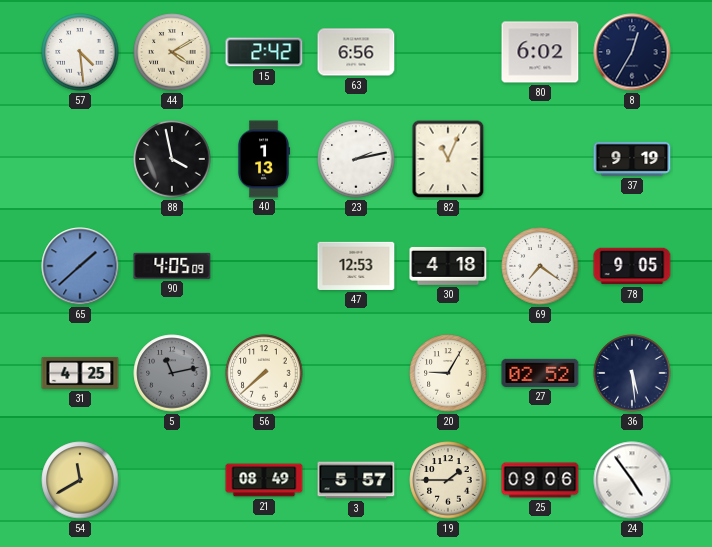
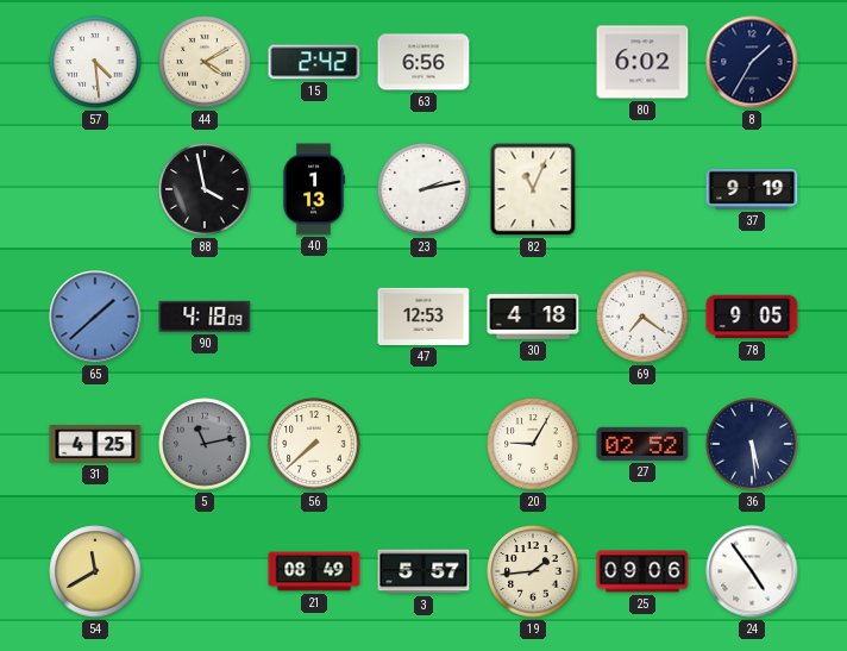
8: 12:35 -> 1:35 (752, 62)
90: 4:05 -> 4:18 (205, 317)
19: 1:45 -> 1:44 (533, 571)
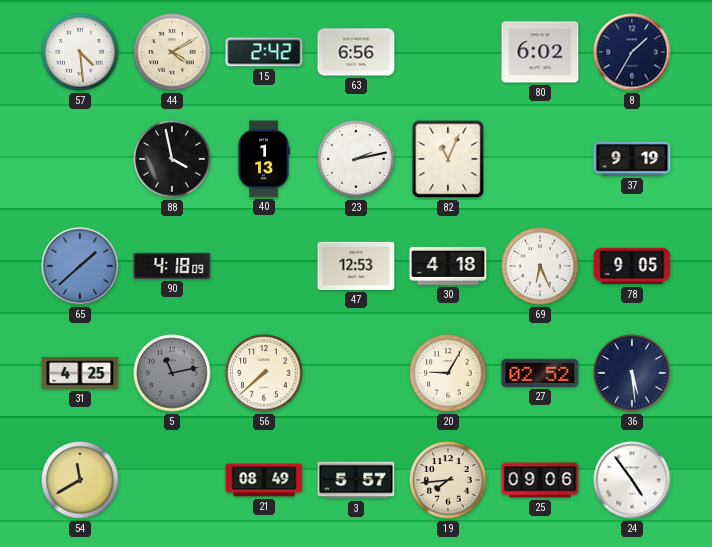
69: 7:21 -> 6:26 (540, 266)
19: 1:44 -> 7:44 (448, 480)
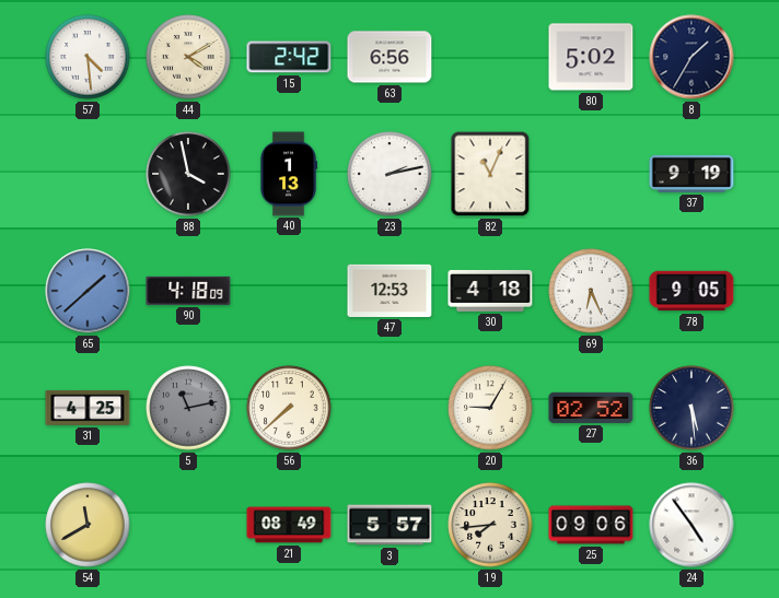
80: 6:02 -> 5:02 (591, 57)
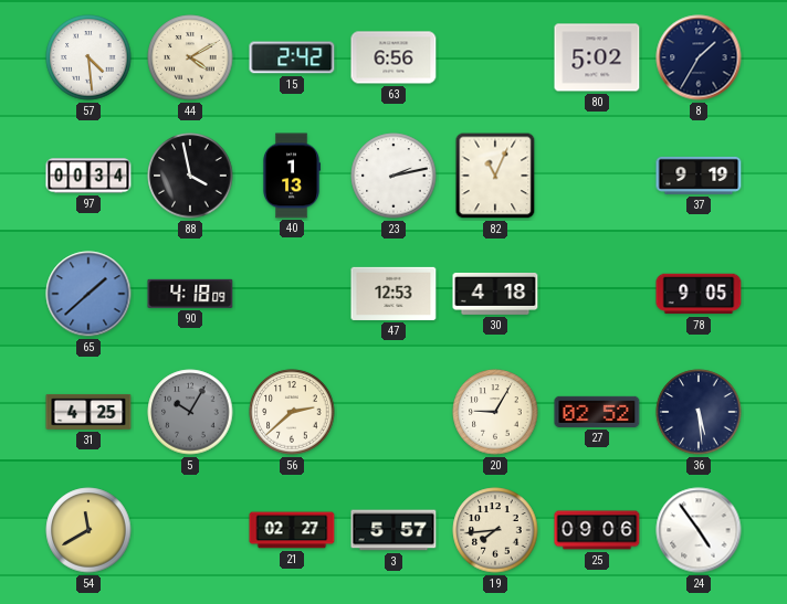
97: none -> 00:34 (88, 176)
69: 6:26 -> none (591, 291)
5: 11:13 -> 10:05 (190, 412)
56: 7:38 -> 2:38 (292, 412)
21: 08:49 -> 02:27 (292, 530)
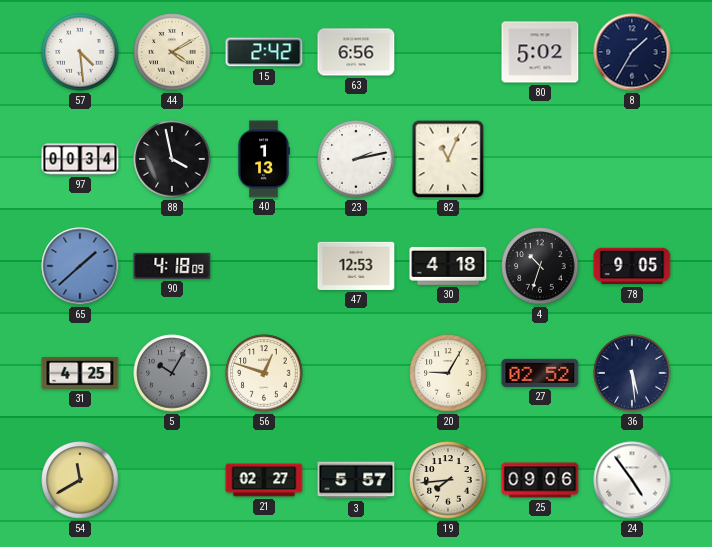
37: 9:19 -> none (699, 176)
4: none -> 10:33 (540, 266)
56: 2:38 -> 12:48 (264, 373)
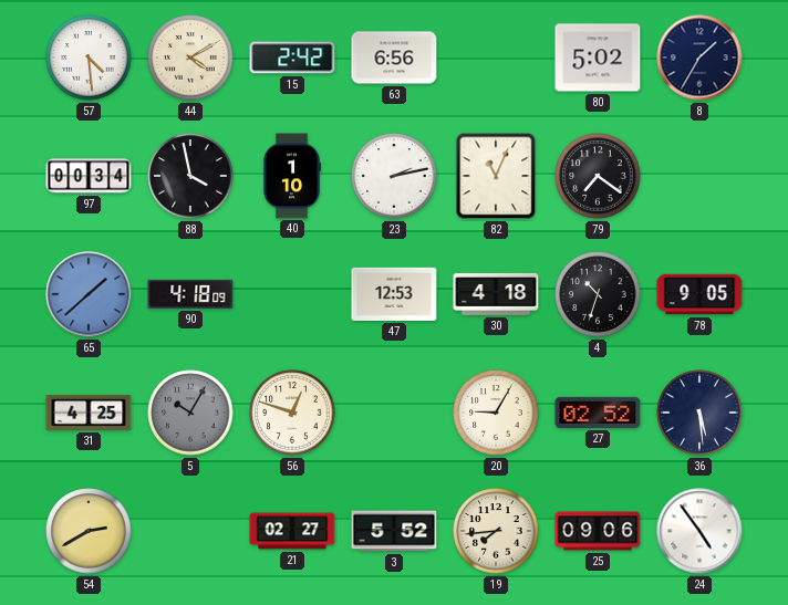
40: 1:13 -> 1:10 (291, 176)
79: none -> 7:21 (598, 176)
54: 11:40 -> 2:40 (89, 531)
3: 5:57 -> 5:52 (394, 531)
